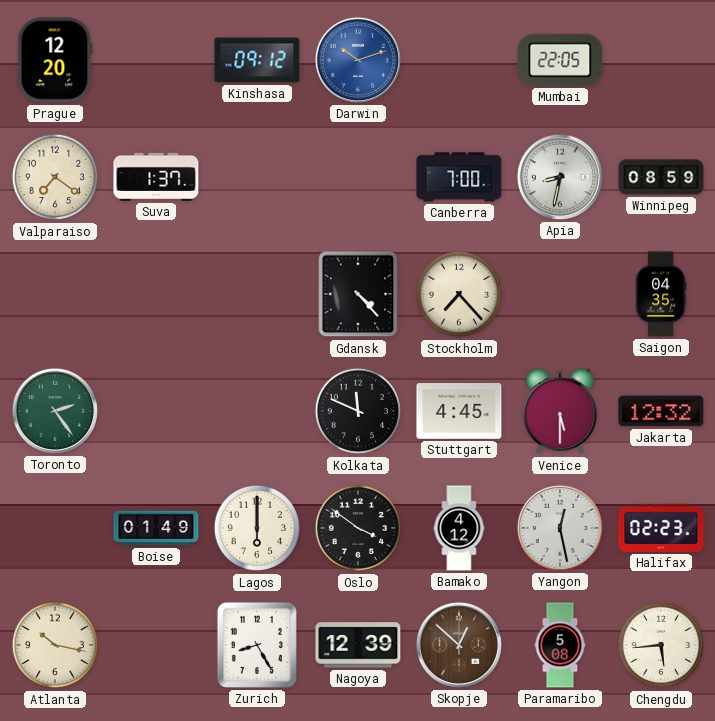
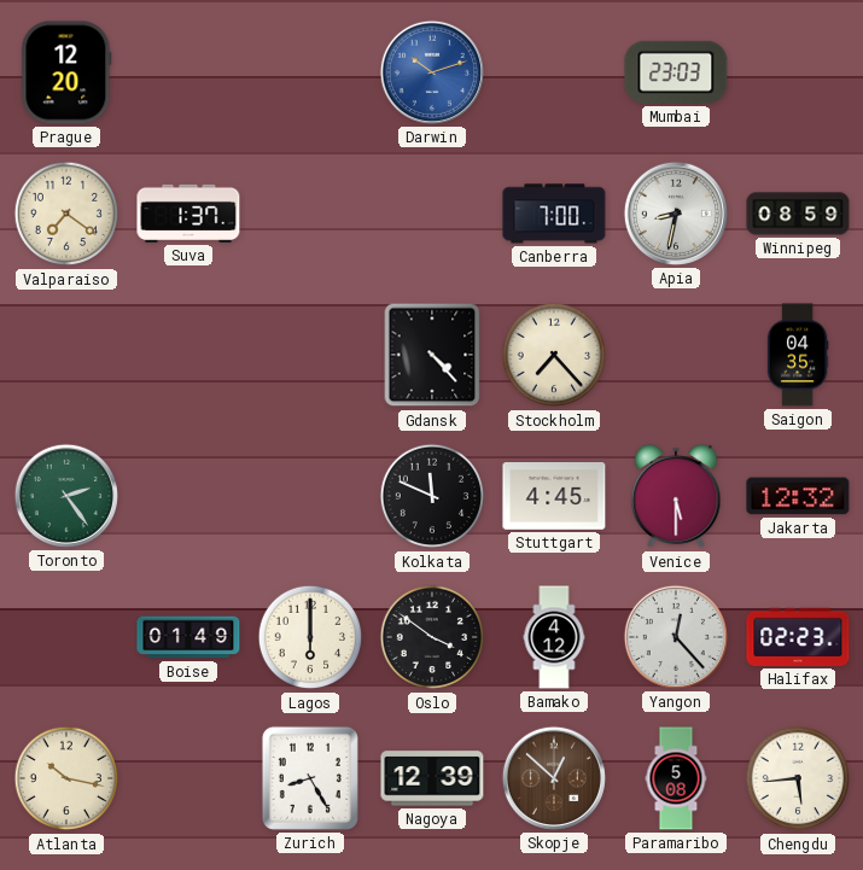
Kinshasa: 09:12 -> none (257, 60)
Mumbai: 22:05 -> 23:03 (676, 72)
Yangon: 12:28 -> 12:23 (676, 637)
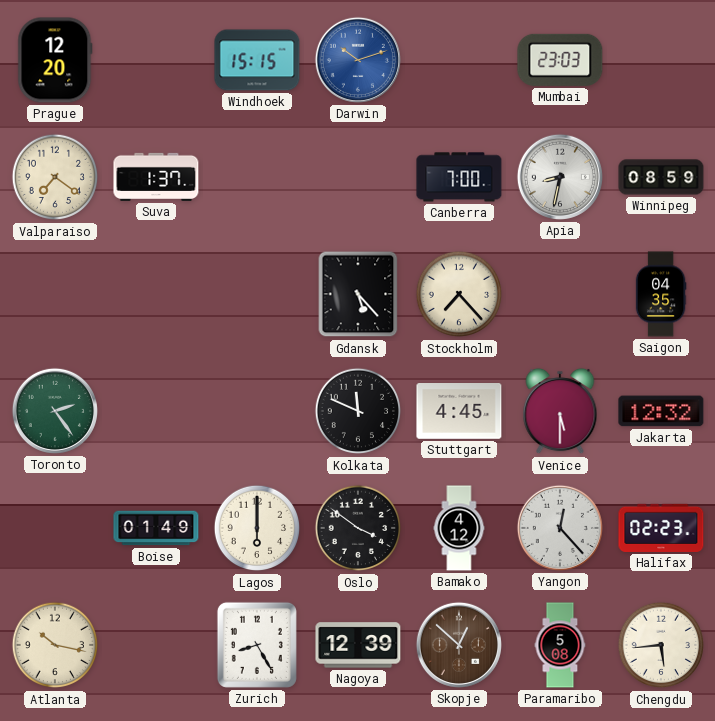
Windhoek: none -> 15:15 (257, 60)
Gdansk: 4:23 -> 5:23 (358, 294)
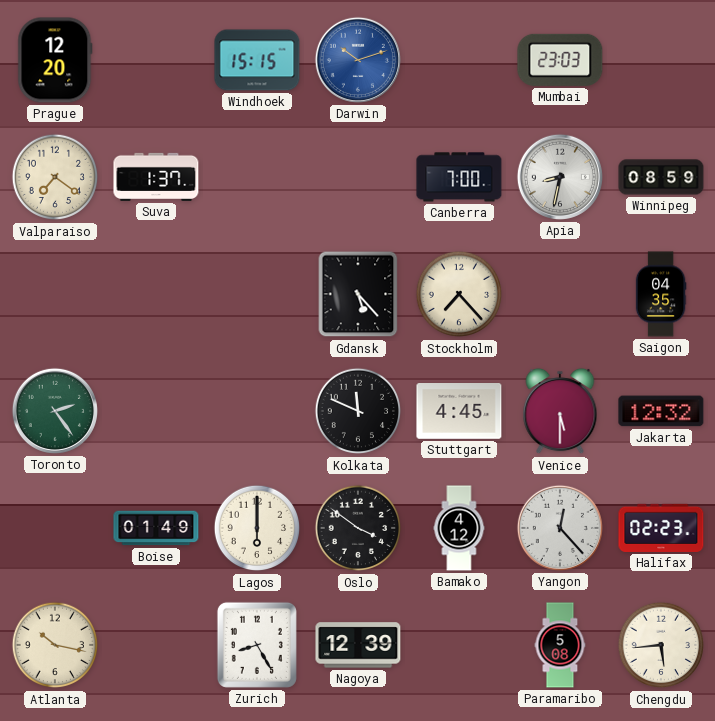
Skopje: 12:52 -> none (459, 645)
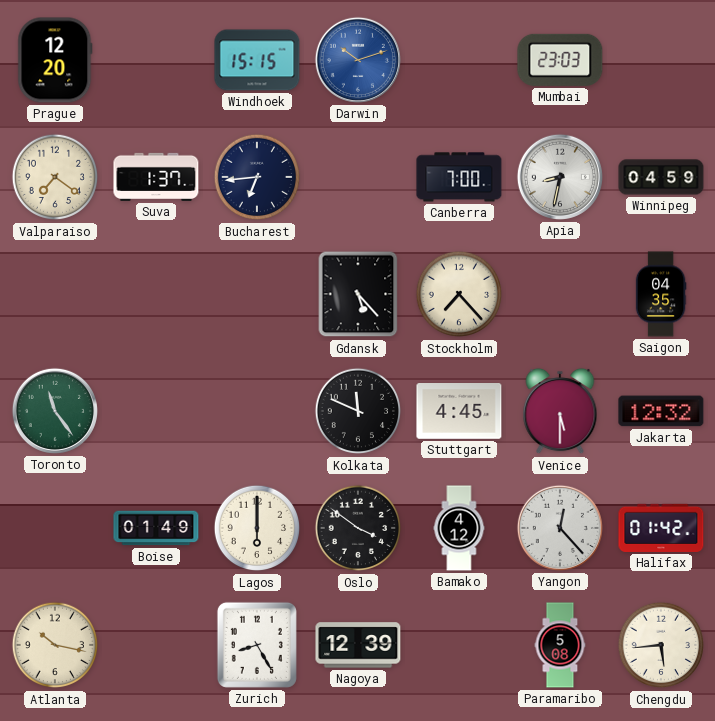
Bucharest: none -> 6:44 (257, 177)
Winnipeg: 08:59 -> 04:59 (661, 177)
Toronto: 2:24 -> 11:24 (55, 411)
Halifax: 02:23 -> 01:42 (661, 528)
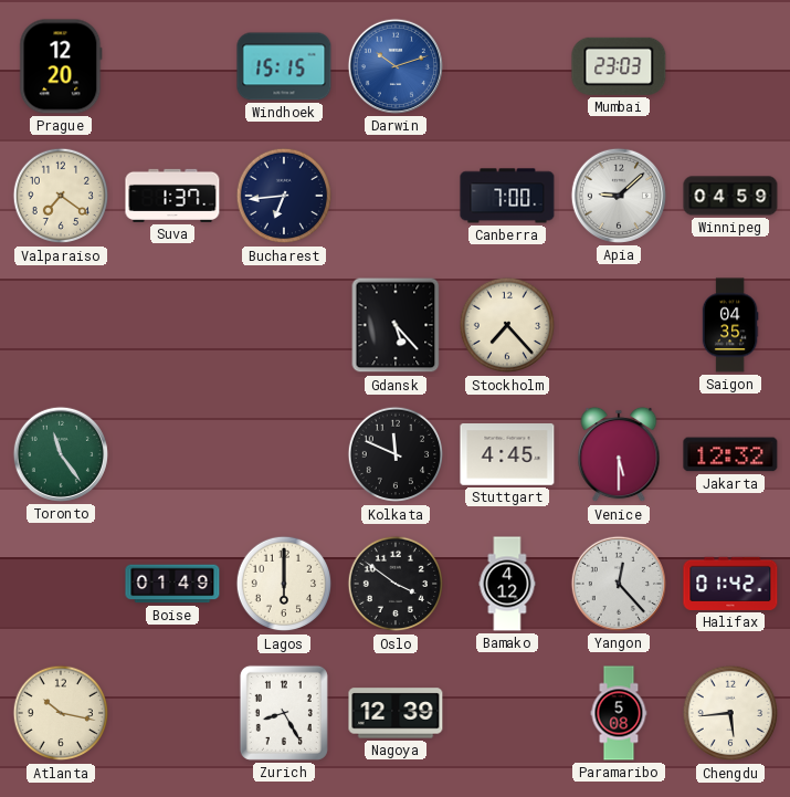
Apia: 8:32 -> 9:08 (619, 196)
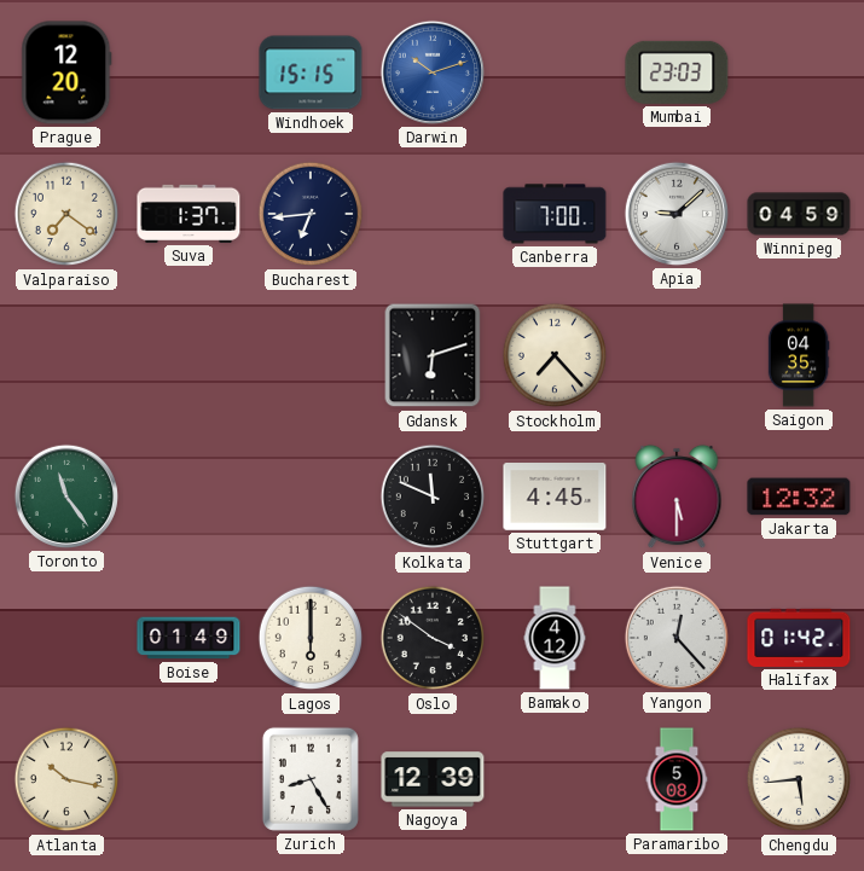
Gdansk: 5:23 -> 6:12 (433, 355)
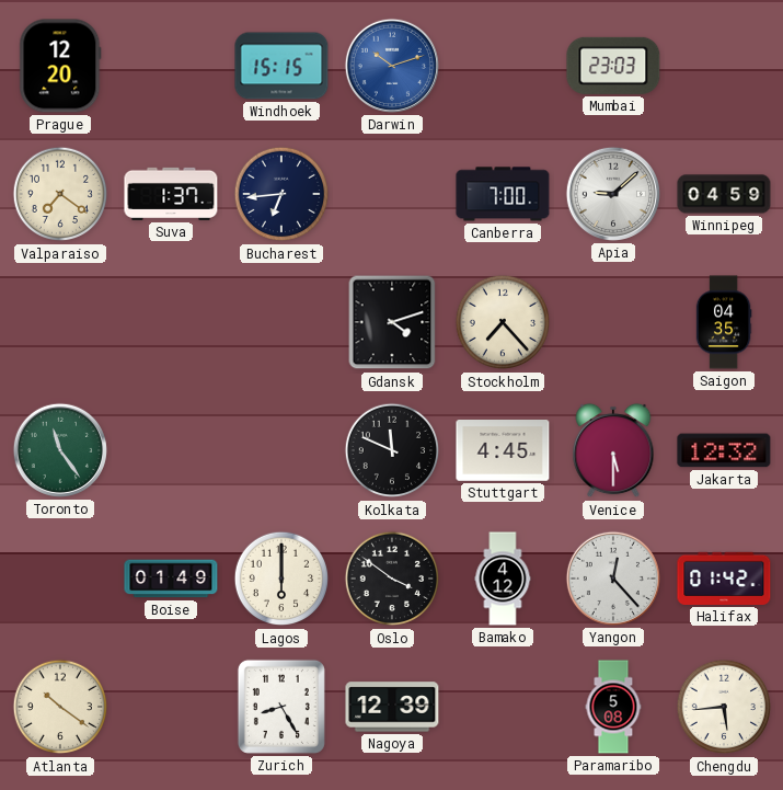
Gdansk: 6:12 -> 4:12 (392, 322)
Atlanta: 10:17 -> 10:21 (60, 707)
